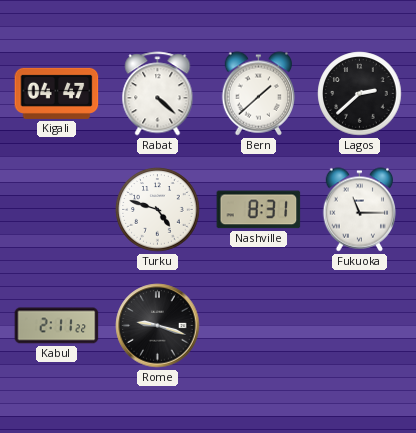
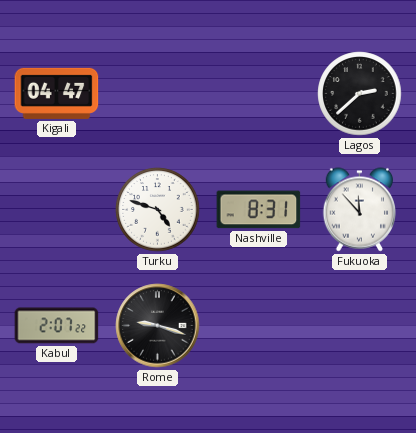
Rabat: 4:22 -> none (158, 94)
Bern: 1:38 -> none (258, 94)
Fukuoka: 11:15 -> 11:53 (359, 210)
Kabul: 2:11 -> 2:07 (57, 326)
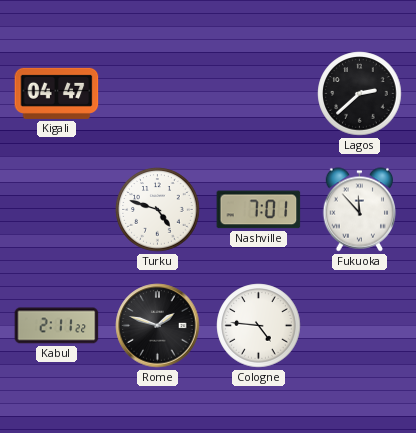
Nashville: 8:31 -> 7:01 (259, 210)
Kabul: 2:07 -> 2:11 (57, 326)
Rome: 9:18 -> 1:48 (158, 326)
Cologne: none -> 4:46 (259, 326)
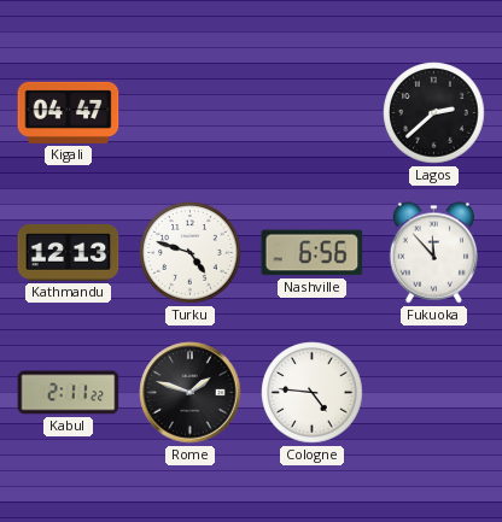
Kathmandu: none -> 12:13 (69, 252)
Nashville: 7:01 -> 6:56 (313, 253)
